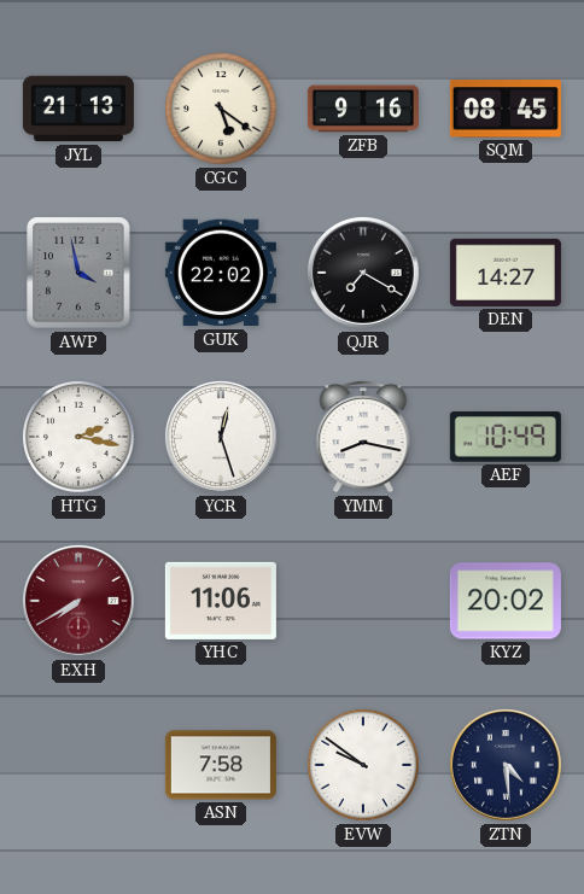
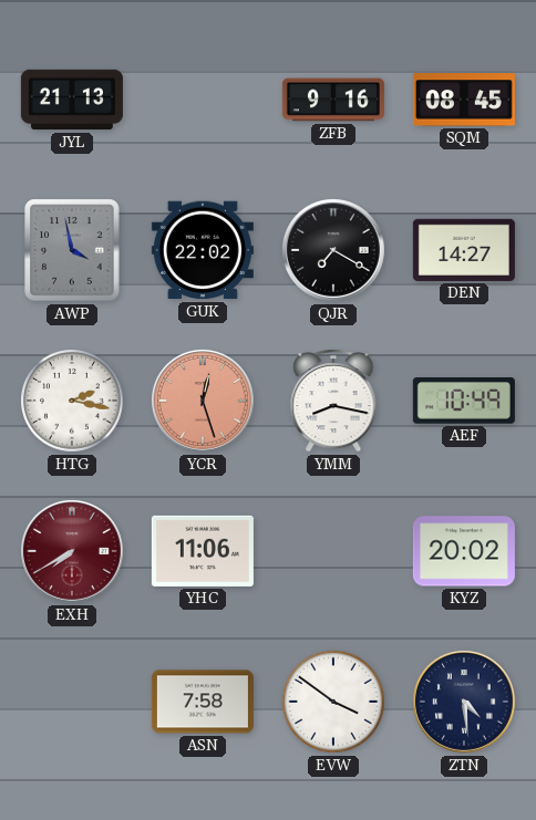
CGC: 5:21 -> none (222, 110)
YCR dial: white -> salmon (203, 401)
EVW: 9:51 -> 3:51 (334, 703)
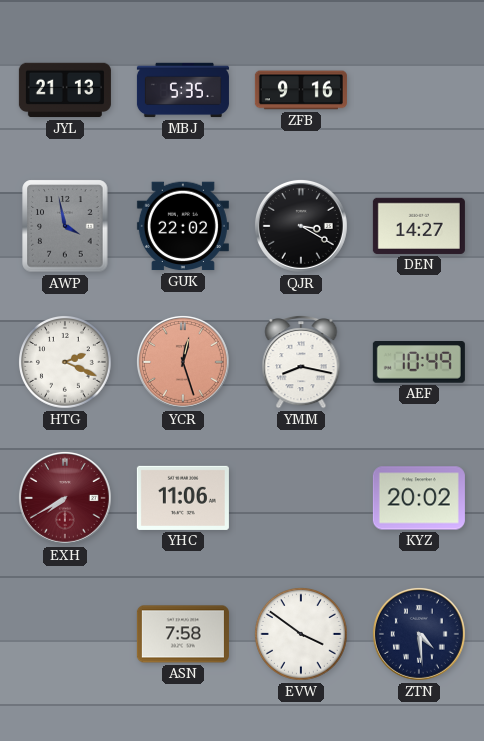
MBJ: none -> 5:35 (183, 90)
SQM: 08:45 -> none (464, 100)
QJR: 7:20 -> 3:20 (301, 226)
HTG: 2:17 -> 2:19 (66, 363)
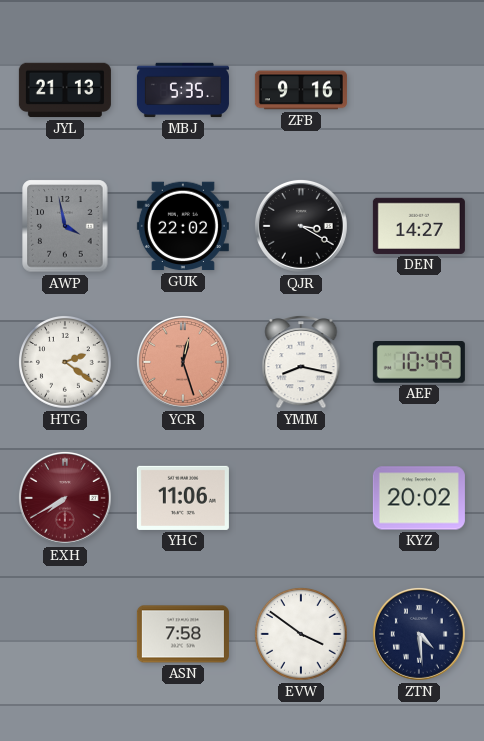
HTG: 2:19 -> 2:21 (66, 363)
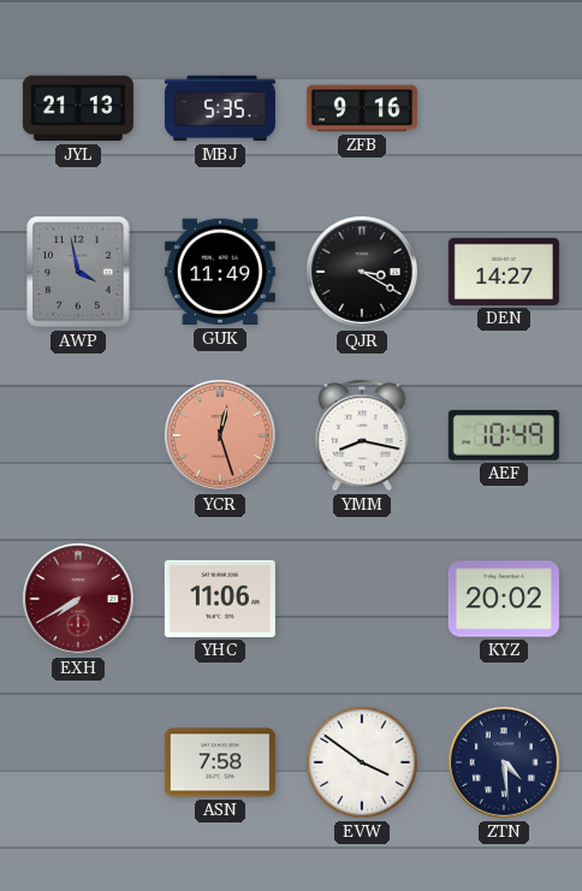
GUK: 22:02 -> 11:49 (220, 272)
HTG: 2:21 -> none (66, 363)
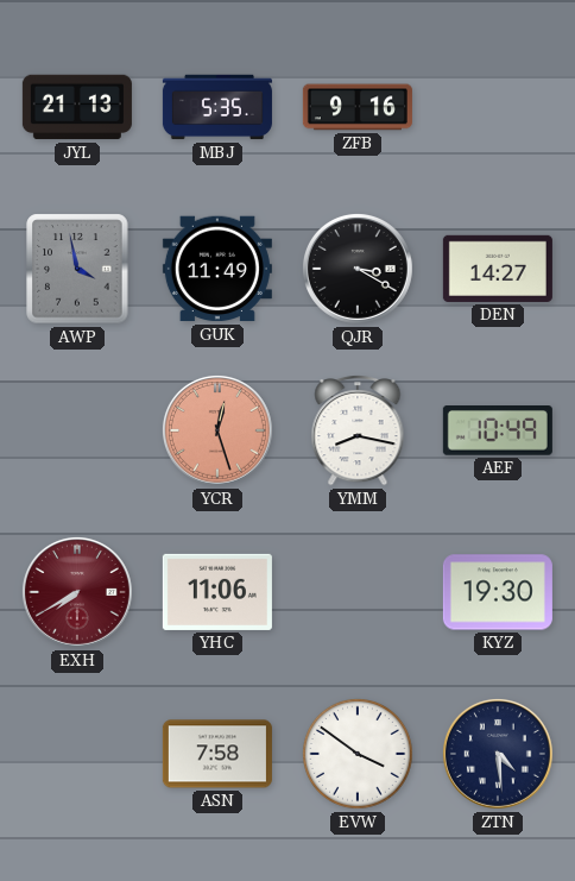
KYZ: 20:02 -> 19:30 (498, 592)
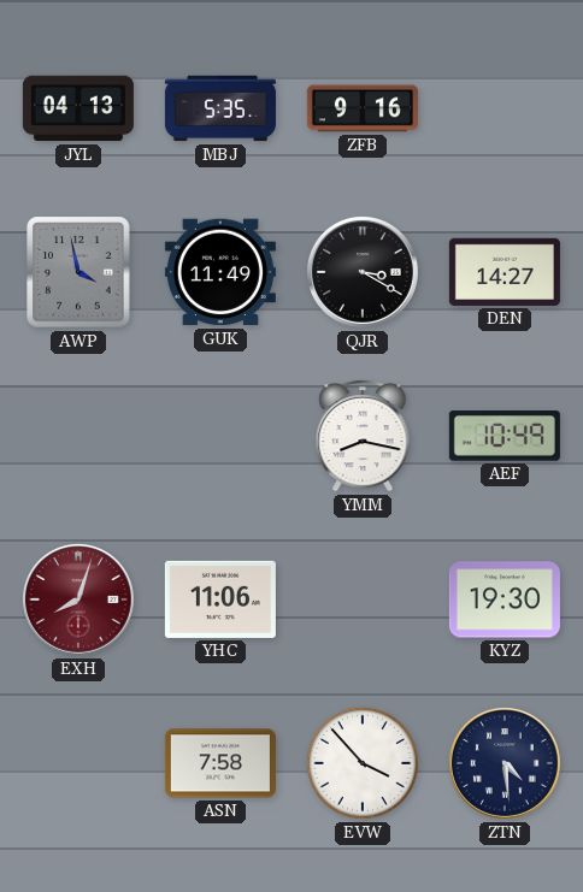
JYL: 21:13 -> 04:13 (78, 108)
YCR: 12:27 -> none (217, 430)
EXH: 7:40 -> 8:03 (78, 599)
EVW: 3:51 -> 3:53 (364, 764)
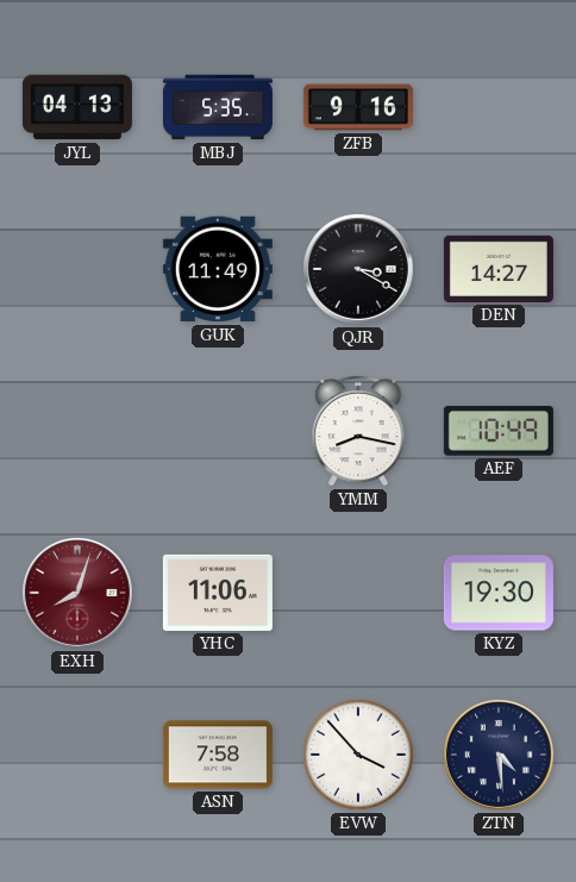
AWP: 3:58 -> none (78, 272)
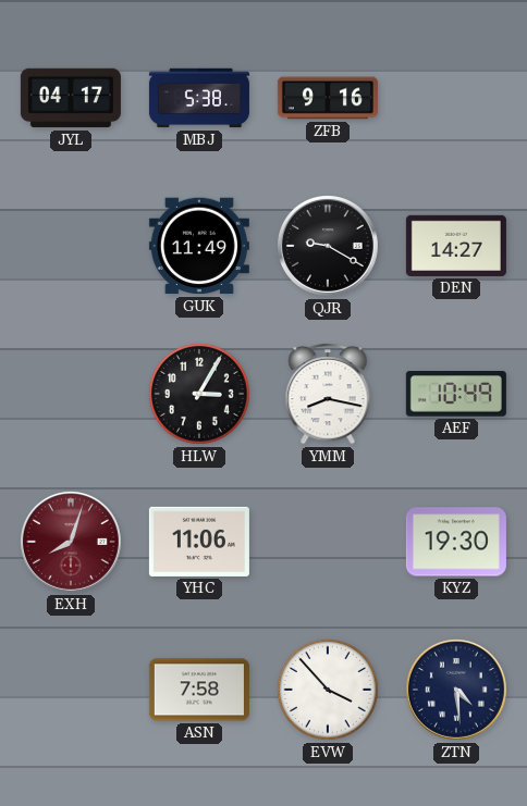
JYL: 04:13 -> 04:17 (71, 98)
MBJ: 5:35 -> 5:38 (199, 98)
QJR: 3:20 -> 9:20 (328, 246)
HLW: none -> 3:05 (200, 395)
